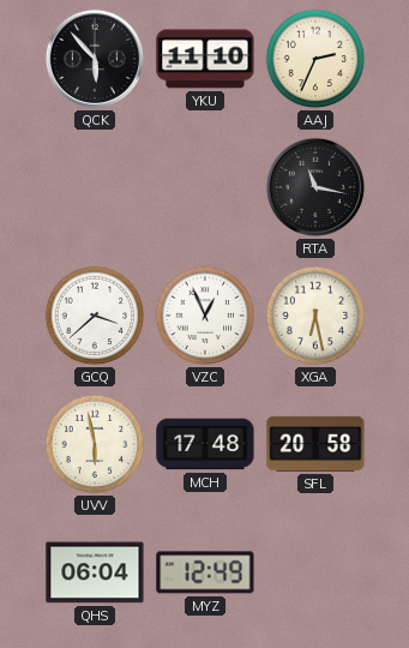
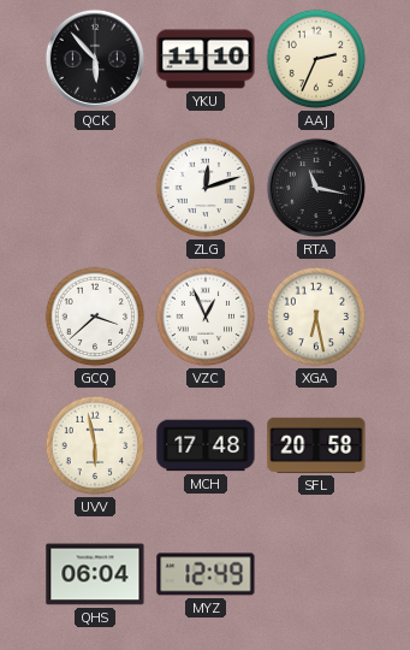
ZLG: none -> 12:12 (206, 188)
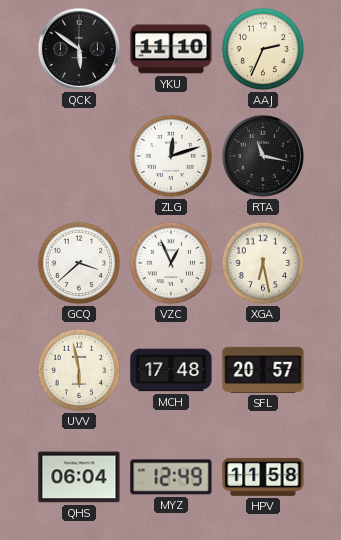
QCK: 5:53 -> 5:51 (79, 49)
SFL: 20:58 -> 20:57 (263, 370)
HPV: none -> 11:58 (263, 477)
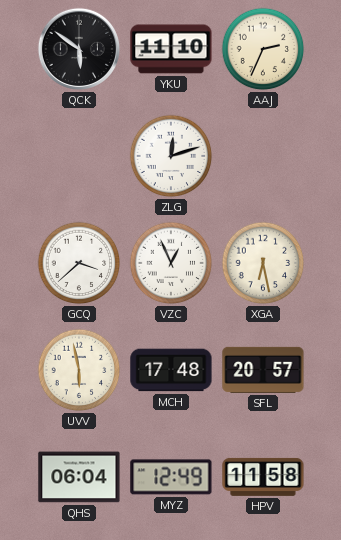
RTA: 11:17 -> none (263, 156)
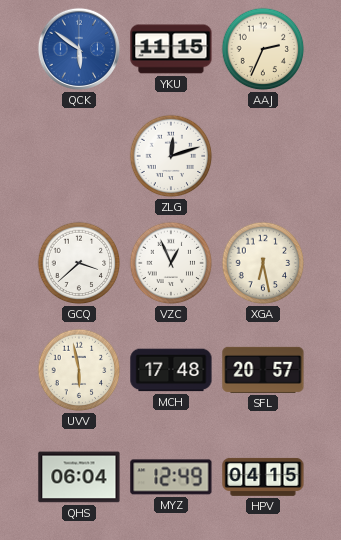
QCK dial: black -> blue (79, 49)
YKU: 11:10 -> 11:15 (171, 49)
HPV: 11:58 -> 04:15 (263, 477)
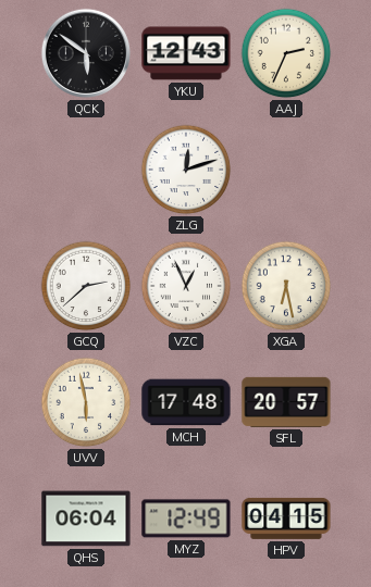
QCK dial: blue -> black (86, 53)
YKU: 11:15 -> 12:43 (186, 53)
GCQ: 3:38 -> 2:38 (86, 286)
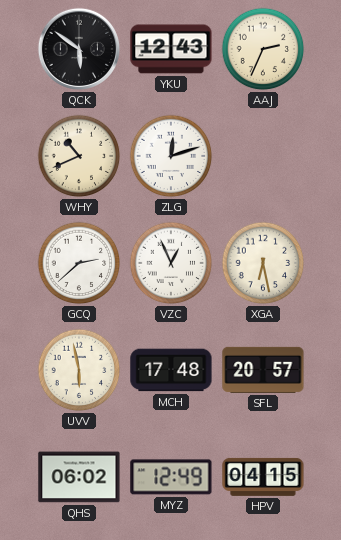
WHY: none -> 10:41 (79, 156)
QHS: 06:04 -> 06:02 (79, 477)
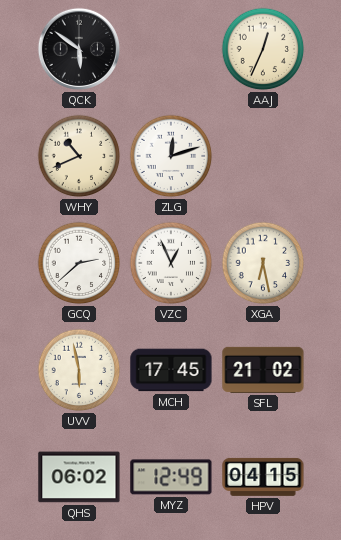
YKU: 12:43 -> none (171, 49)
AAJ: 2:34 -> 12:34 (263, 49)
MCH: 17:48 -> 17:45 (171, 370)
SFL: 20:57 -> 21:02 (263, 370)
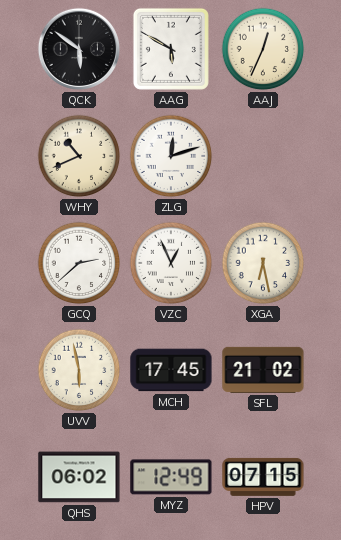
AAG: none -> 5:50 (171, 49)
HPV: 04:15 -> 07:15 (263, 477)
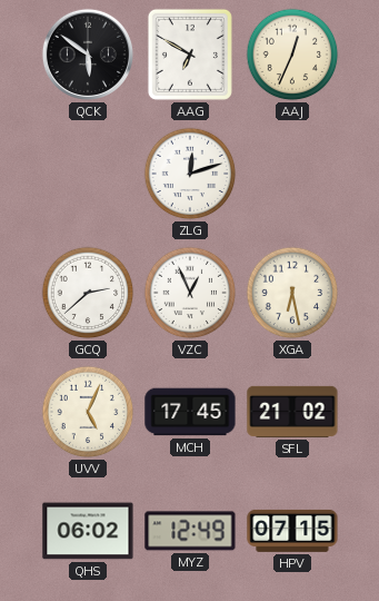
AAG: 5:50 -> 6:50 (190, 55)
WHY: 10:41 -> none (79, 156)
UVV: 5:58 -> 5:04 (88, 412)
